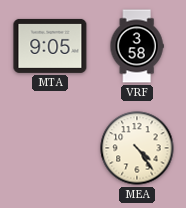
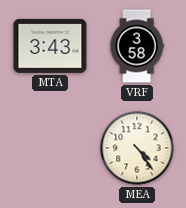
MTA: 9:05 -> 3:43 (50, 46)
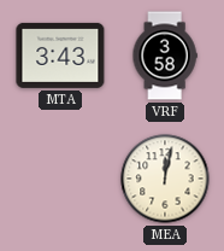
MEA: 4:24 -> 12:02 (165, 179)
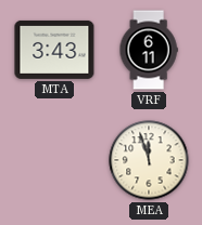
VRF: 3:58 -> 6:11 (149, 50)
MEA: 12:02 -> 11:57 (149, 160)
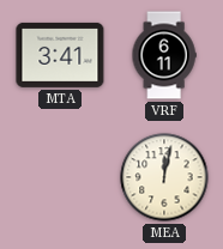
MTA: 3:43 -> 3:41 (60, 55)
MEA: 11:57 -> 12:02 (164, 177)
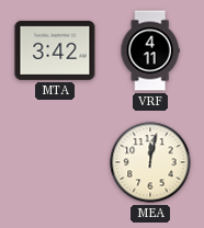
MTA: 3:41 -> 3:42 (55, 50)
VRF: 6:11 -> 4:11 (150, 50)
